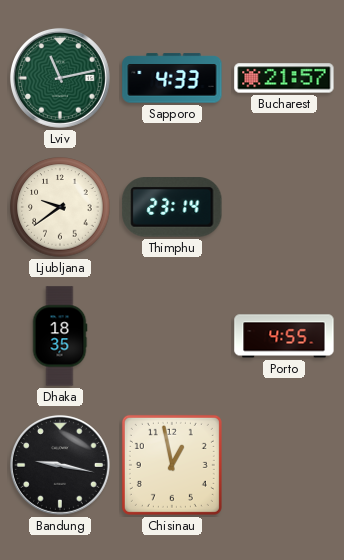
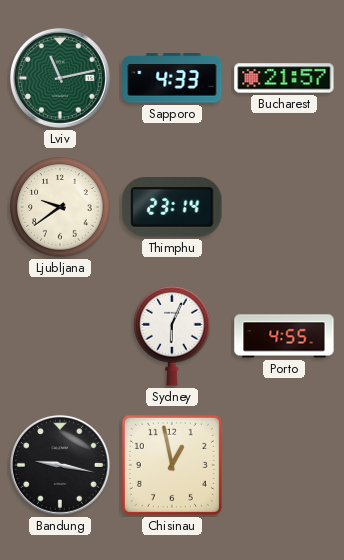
Dhaka: 18:35 -> none (60, 336)
Sydney: none -> 6:04 (172, 336)
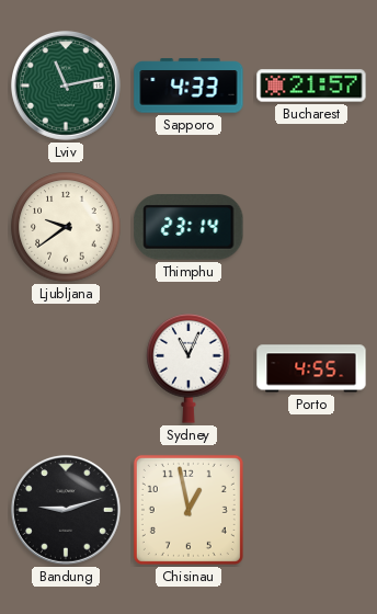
Sydney: 6:04 -> 11:04 (188, 368)
Bandung: 9:17 -> 9:12 (66, 510)
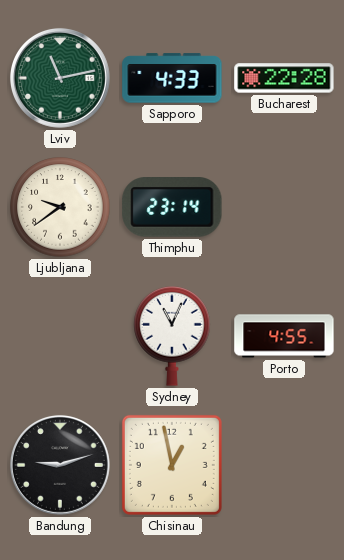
Bucharest: 21:57 -> 22:28 (284, 78)
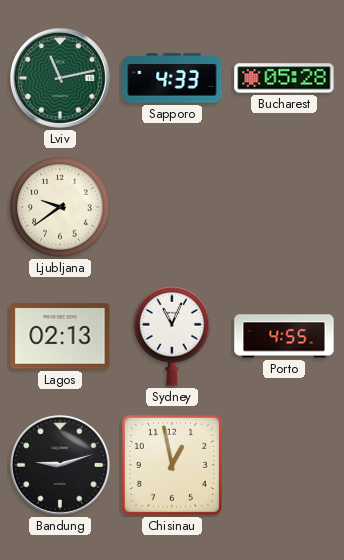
Bucharest: 22:28 -> 05:28 (284, 78)
Thimphu: 23:14 -> none (172, 208)
Lagos: none -> 02:13 (60, 336)
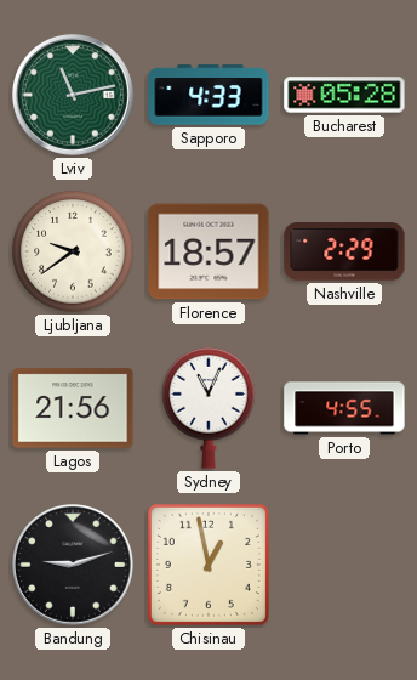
Florence: none -> 18:57 (208, 251)
Nashville: none -> 2:29 (344, 253)
Lagos: 02:13 -> 21:56 (73, 408)
